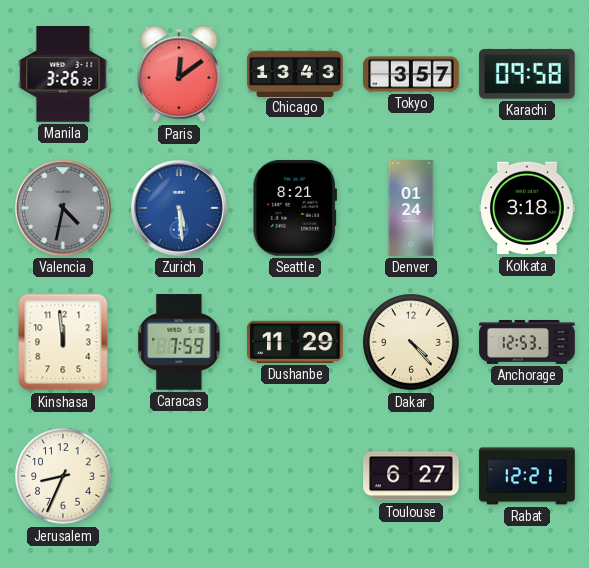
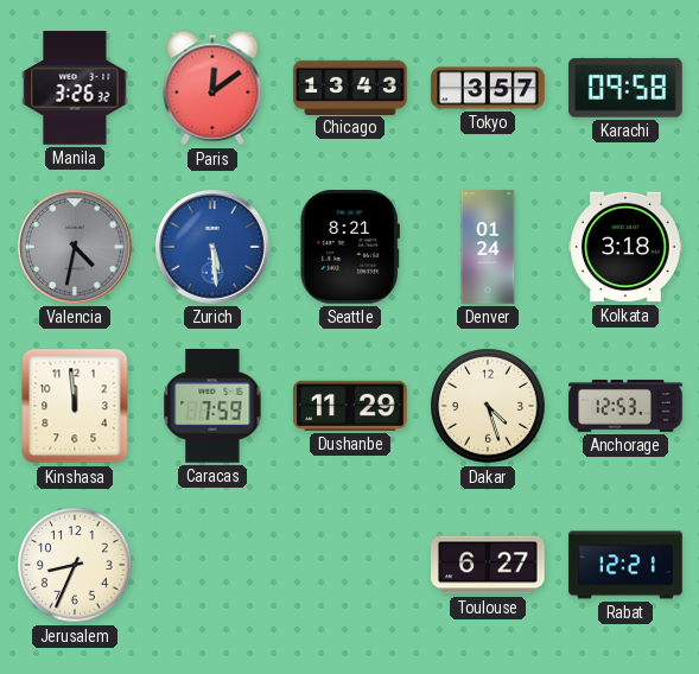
Dakar: 4:23 -> 4:27 (488, 406)
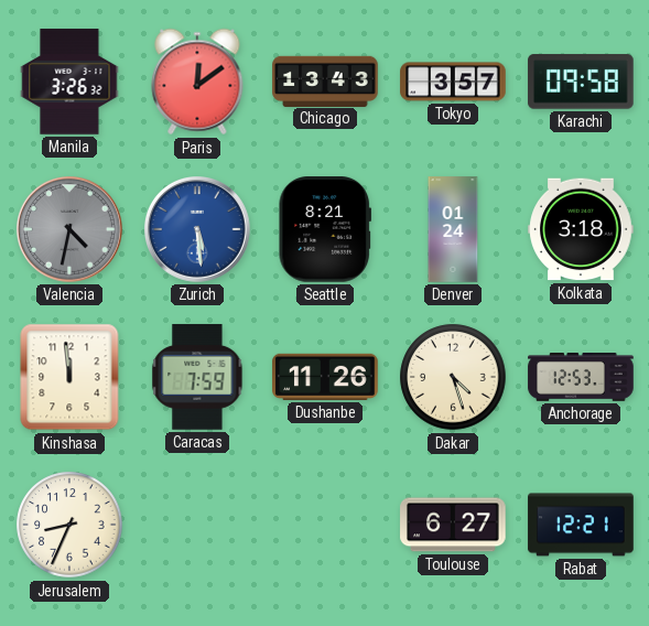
Dushanbe: 11:29 -> 11:26 (325, 377)
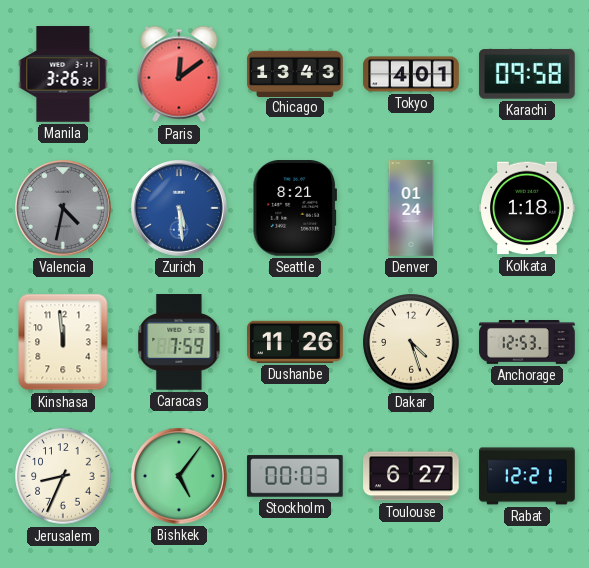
Tokyo: 3:57 -> 4:01 (411, 74)
Kolkata: 3:18 -> 1:18 (527, 208)
Bishkek: none -> 5:06 (180, 477)
Stockholm: none -> 00:03 (295, 476)
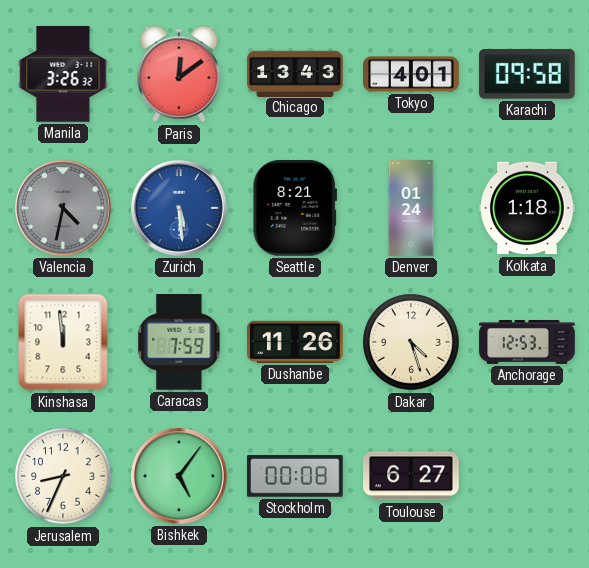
Stockholm: 00:03 -> 00:08 (295, 476)
Rabat: 12:21 -> none (527, 476)
